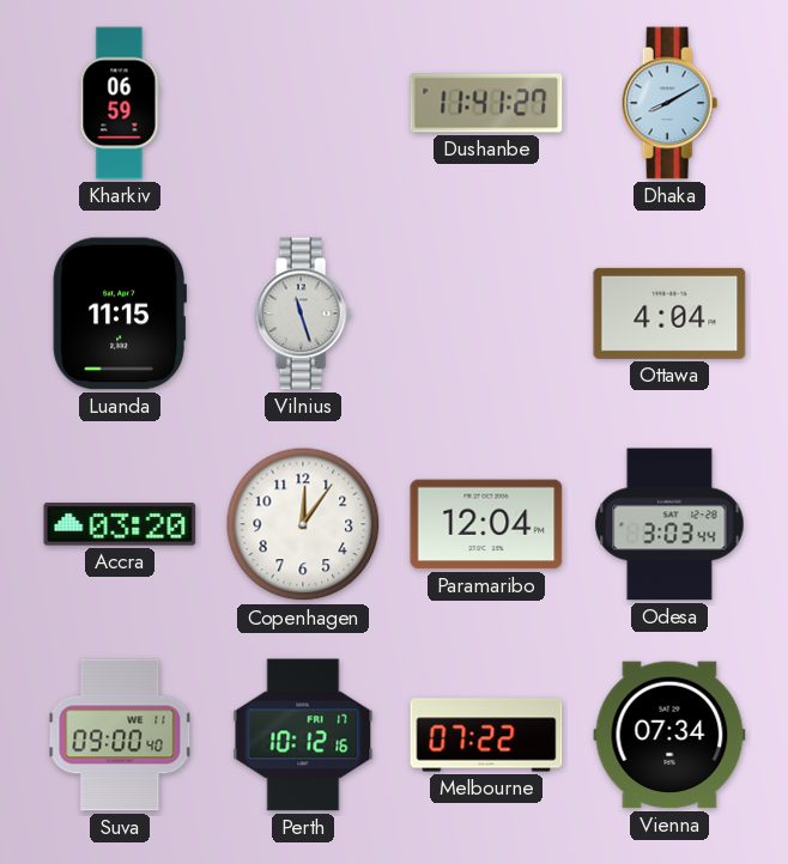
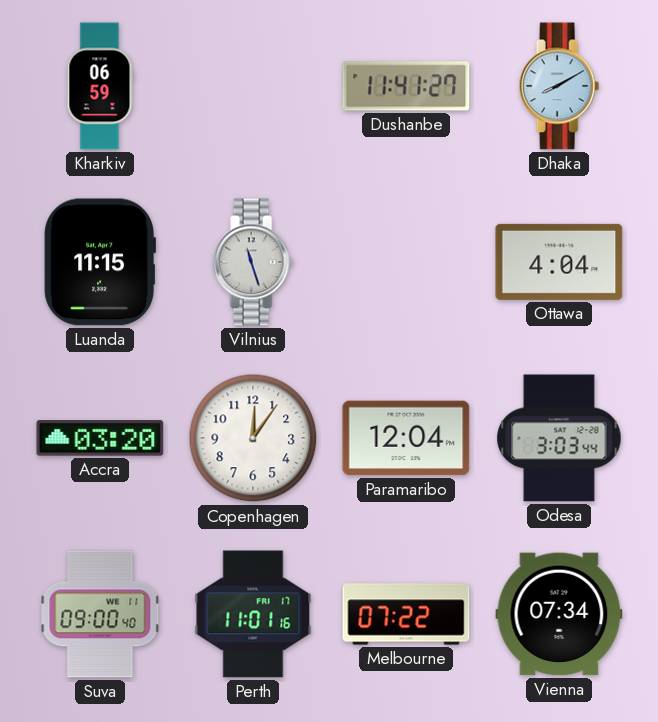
Perth: 10:12 -> 11:01 (253, 614)
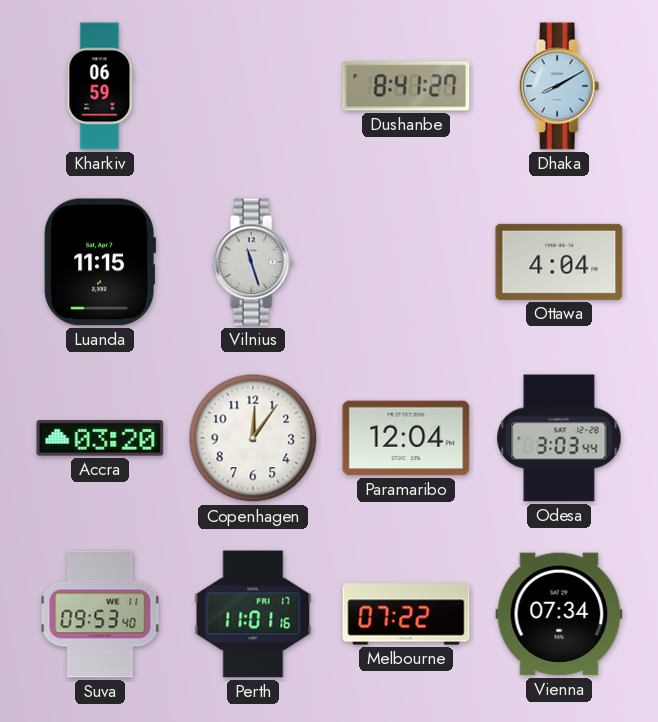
Dushanbe: 11:41 -> 8:41 (406, 86)
Suva: 09:00 -> 09:53 (100, 614)
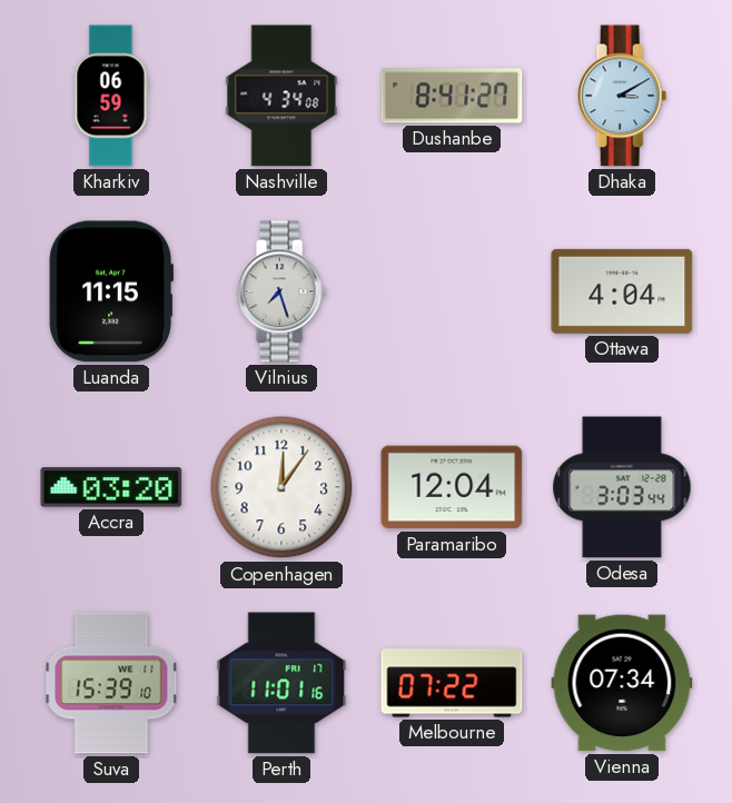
Nashville: none -> 4:34 (281, 96)
Dhaka: 8:10 -> 3:10 (622, 96)
Vilnius: 11:27 -> 7:27 (281, 291)
Suva: 09:53 -> 15:39 (111, 683)
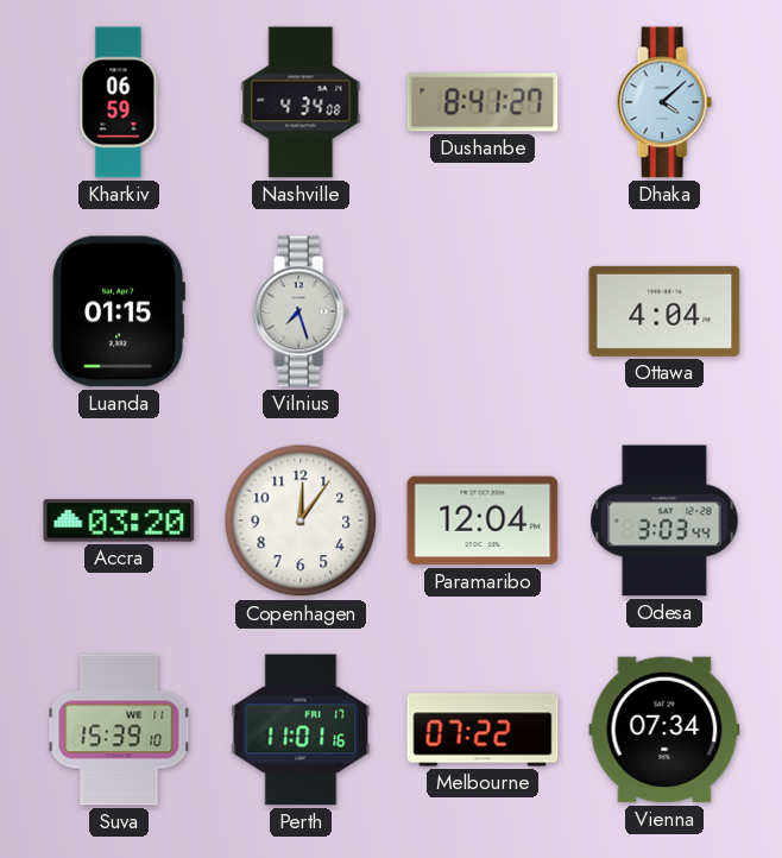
Dhaka: 3:10 -> 4:08 (664, 102)
Luanda: 11:15 -> 01:15 (119, 311)
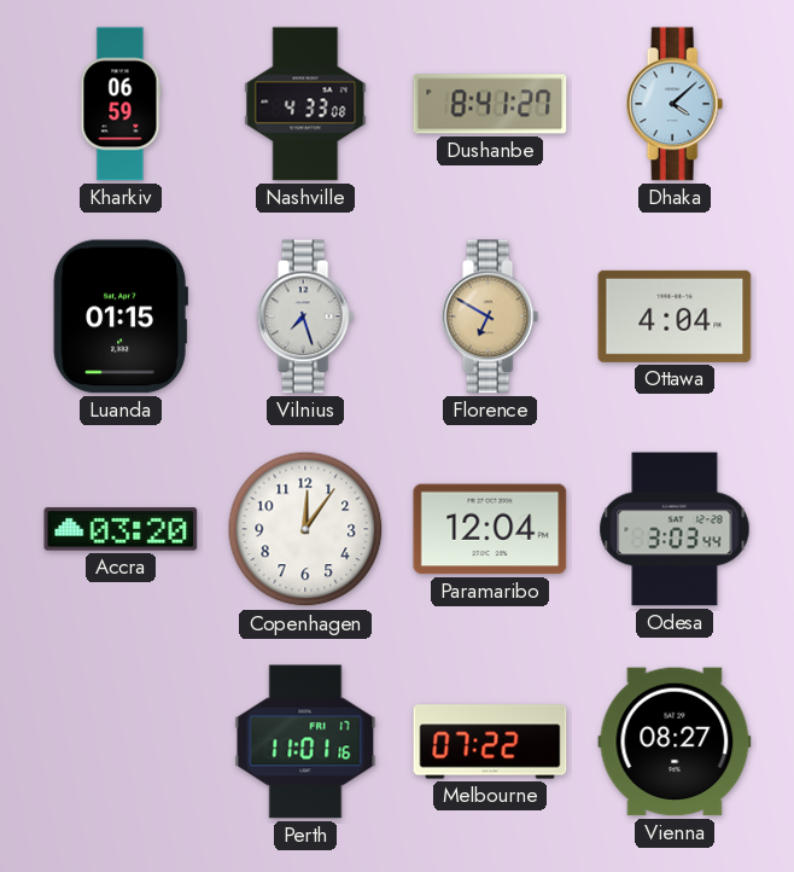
Nashville: 4:34 -> 4:33 (305, 104)
Florence: none -> 6:50 (490, 316)
Suva: 15:39 -> none (119, 730)
Vienna: 07:34 -> 08:27 (675, 742)
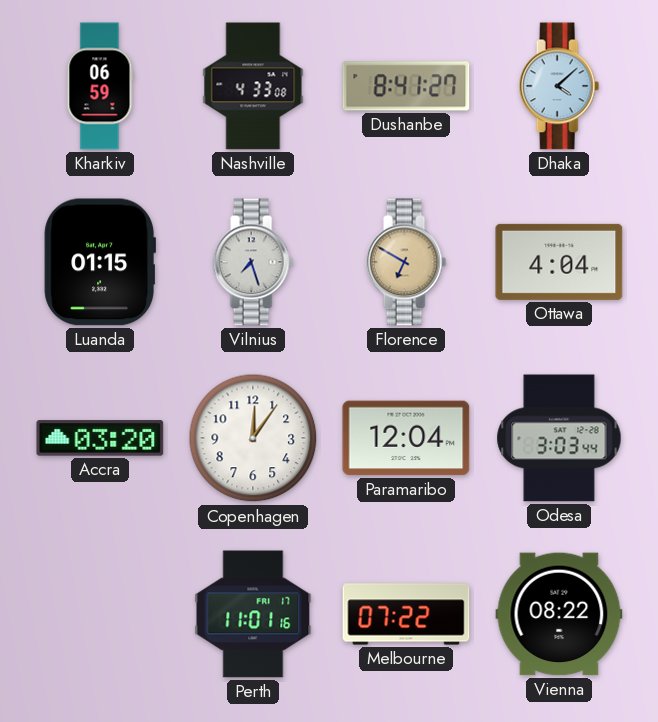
Vienna: 08:27 -> 08:22 (559, 614)
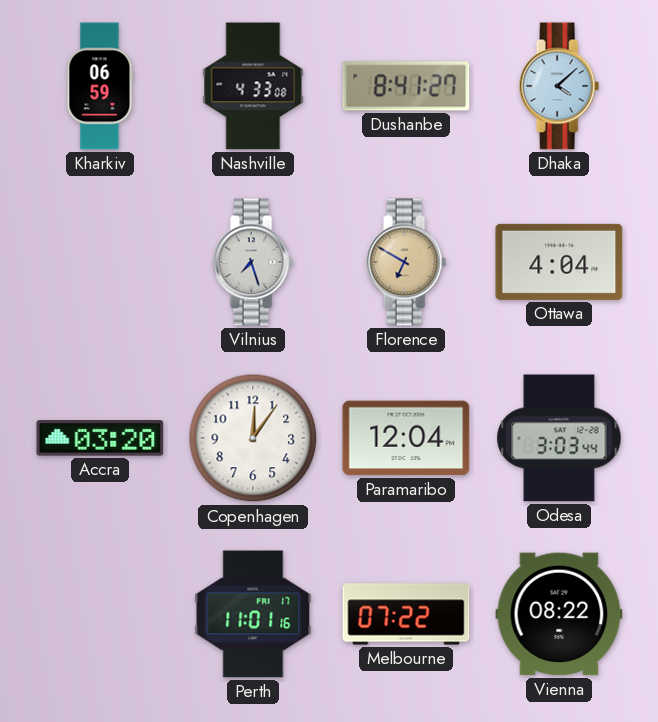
Luanda: 01:15 -> none (100, 262)
